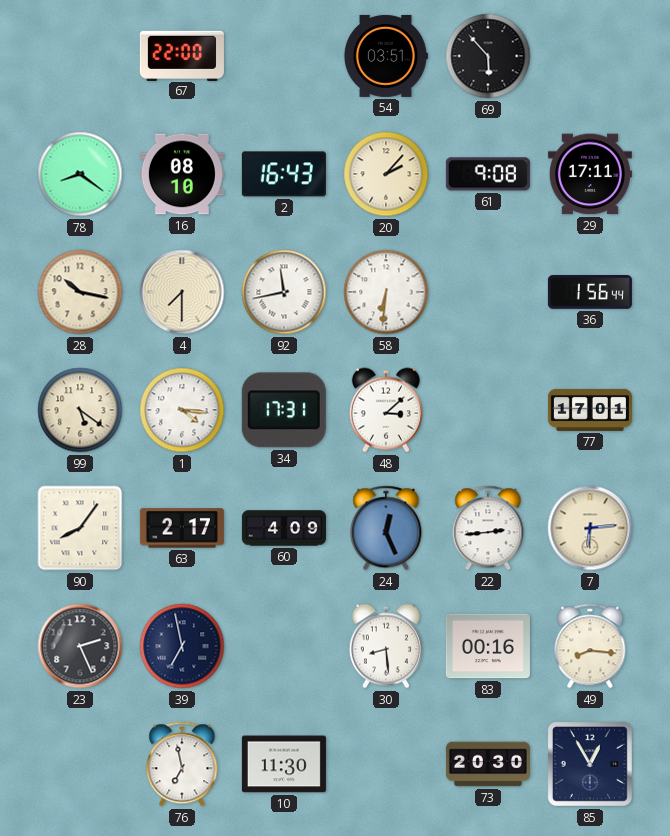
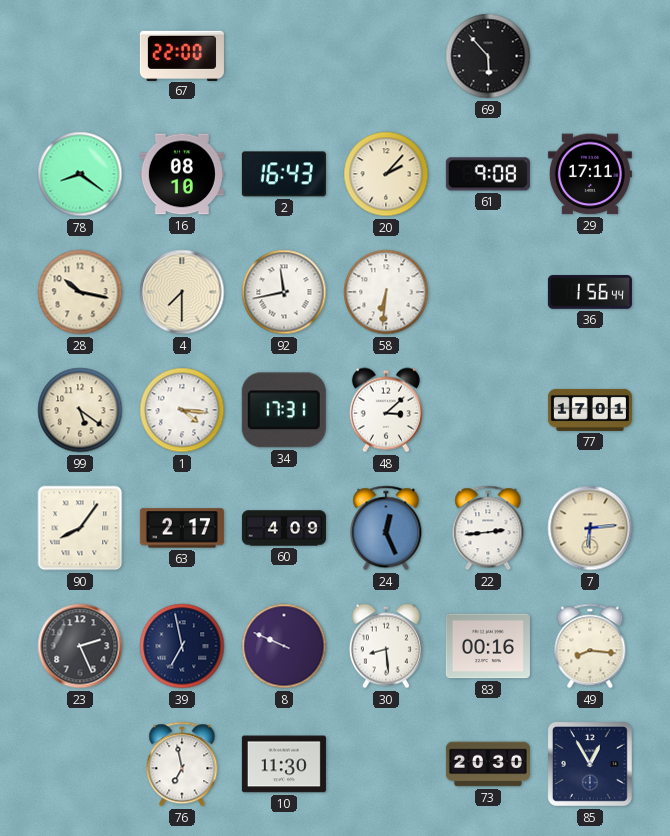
54: 03:51 -> none (385, 56)
8: none -> 9:49 (284, 646)
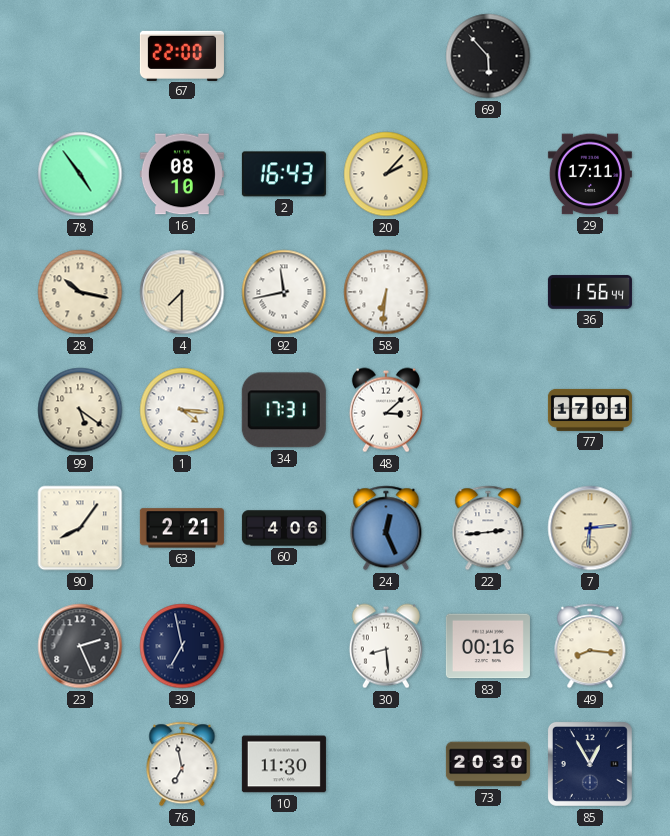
78: 8:21 -> 4:54 (80, 174)
61: 9:08 -> none (488, 174)
63: 2:17 -> 2:21 (182, 528)
60: 4:09 -> 4:06 (284, 528)
8: 9:49 -> none (284, 646)
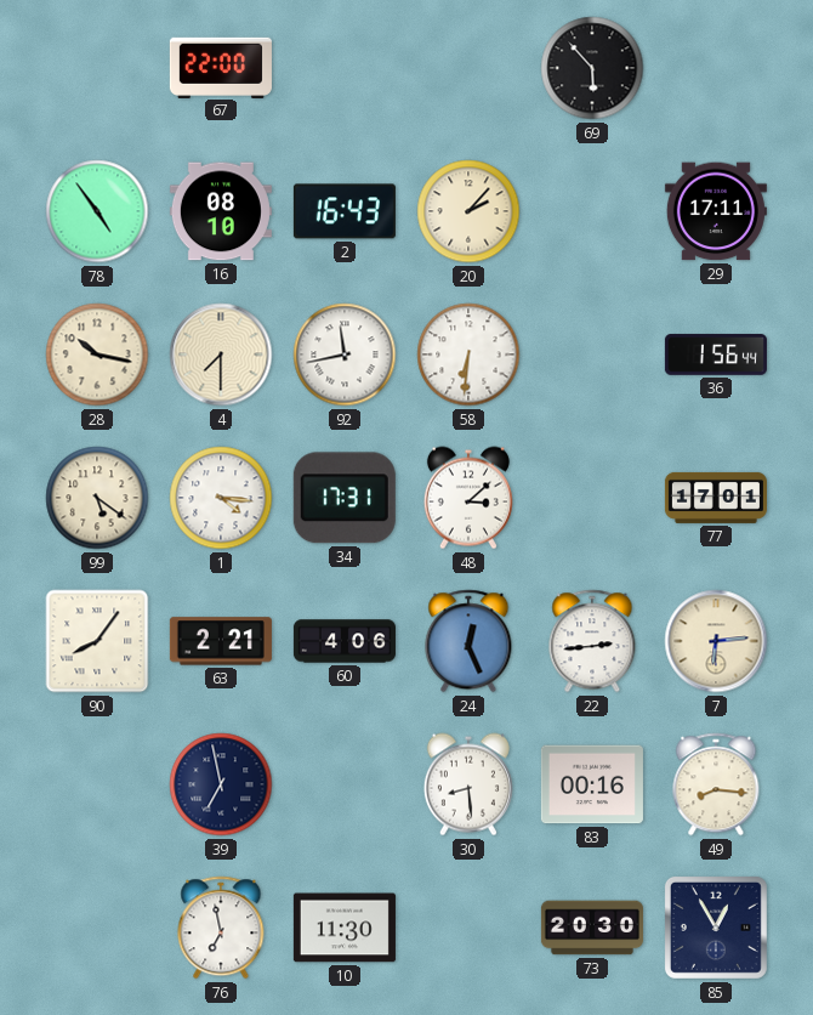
23: 2:26 -> none (80, 646)
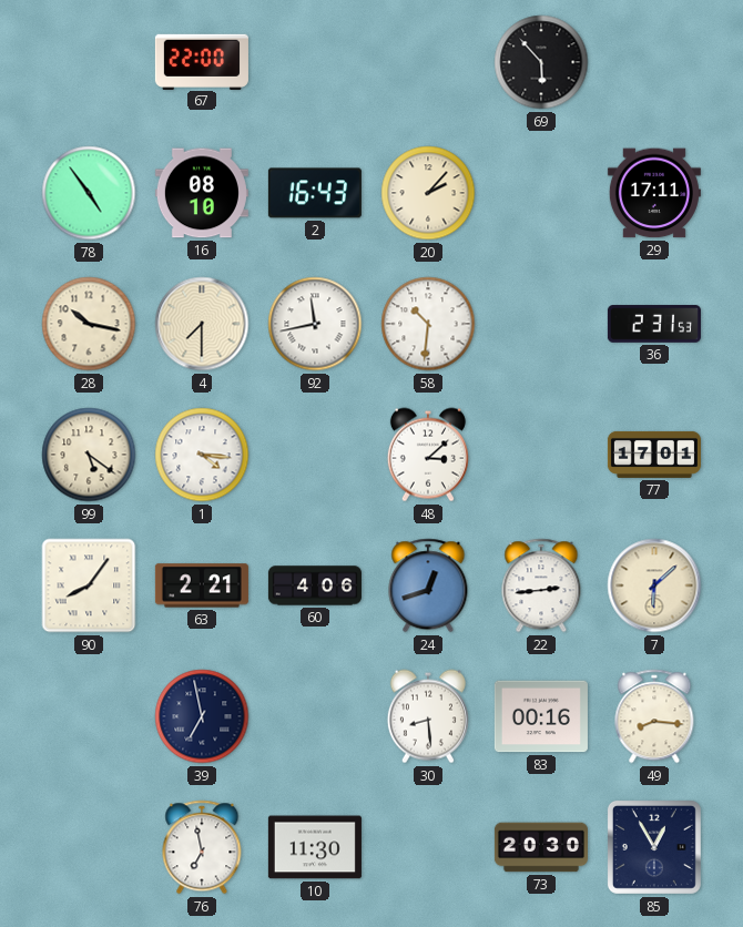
58: 6:31 -> 10:31 (428, 324)
36: 1:56 -> 2:31 (654, 324)
34: 17:31 -> none (345, 498)
24: 12:26 -> 12:42 (428, 585)
7: 6:14 -> 6:08 (654, 585)
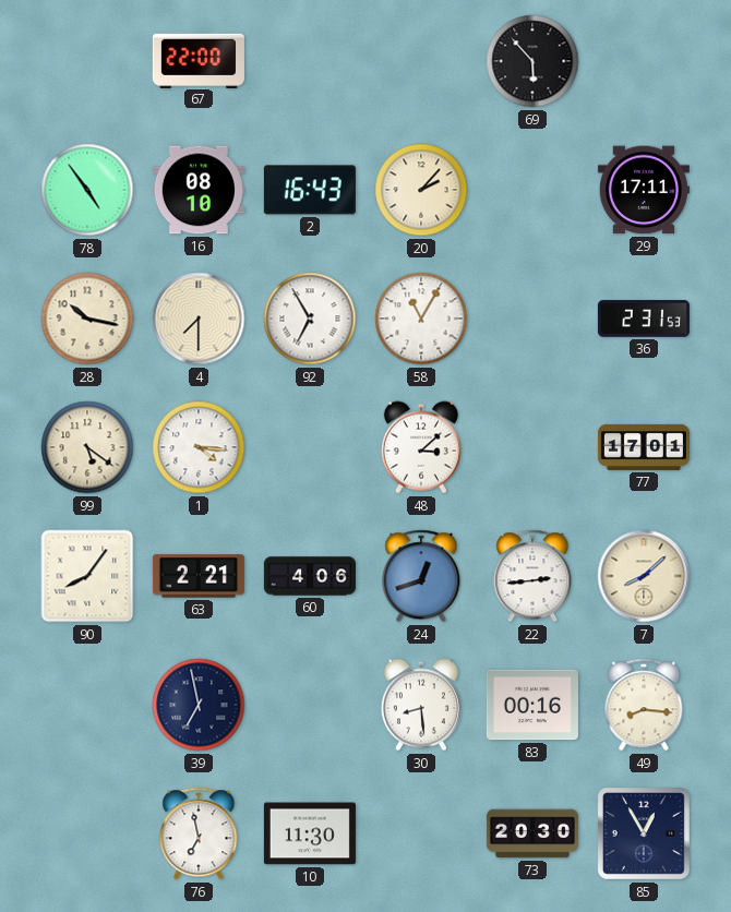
92: 11:43 -> 6:55 (310, 319)
58: 10:31 -> 11:05 (421, 319)
7: 6:08 -> 8:08 (644, 576)
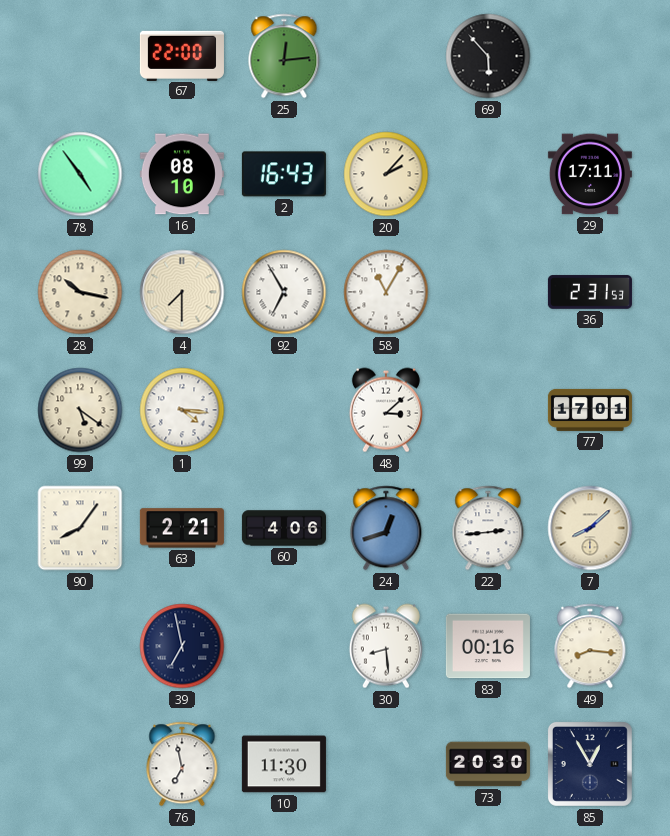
25: none -> 12:14 (284, 56)
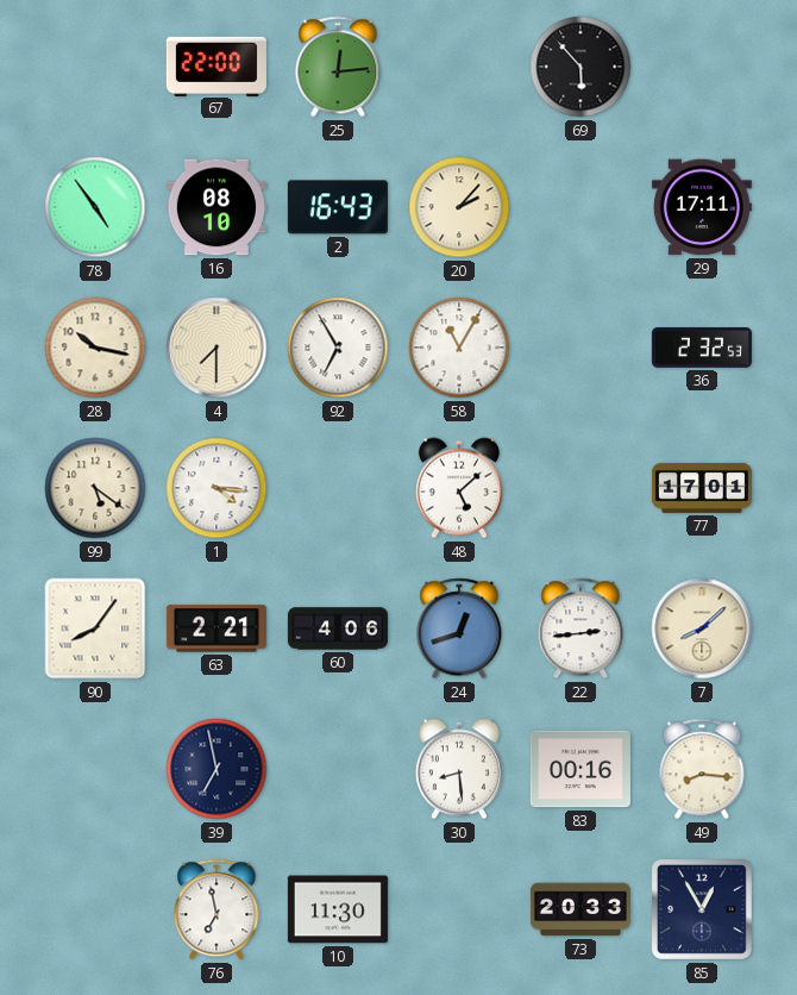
36: 2:31 -> 2:32 (702, 348)
48: 3:08 -> 5:08 (459, 488)
73: 20:30 -> 20:33 (581, 909)
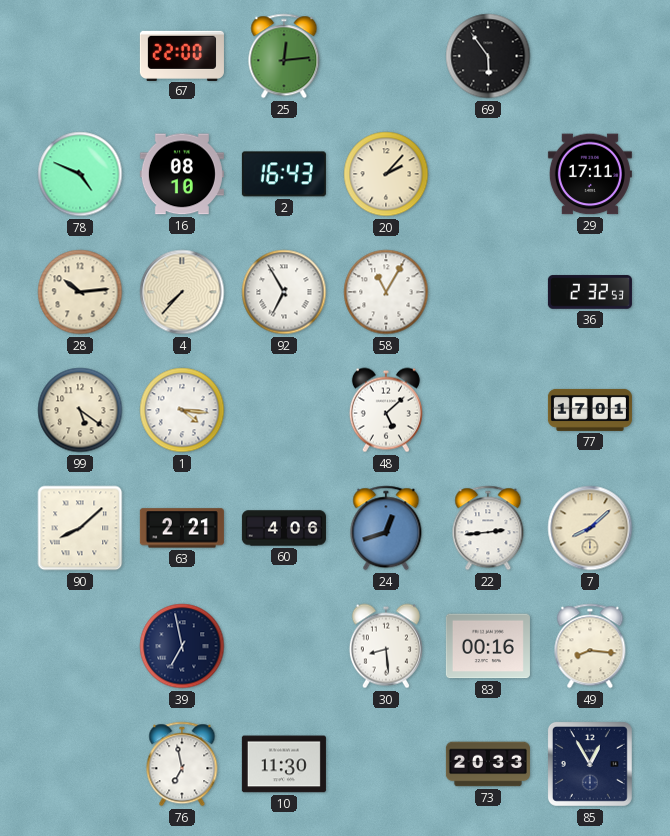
69: 5:53 -> 5:54 (488, 56)
78: 4:54 -> 4:49 (80, 174)
28: 10:17 -> 10:14 (80, 292)
4: 7:30 -> 7:37 (182, 292)
90: 8:06 -> 8:08 (80, 528)
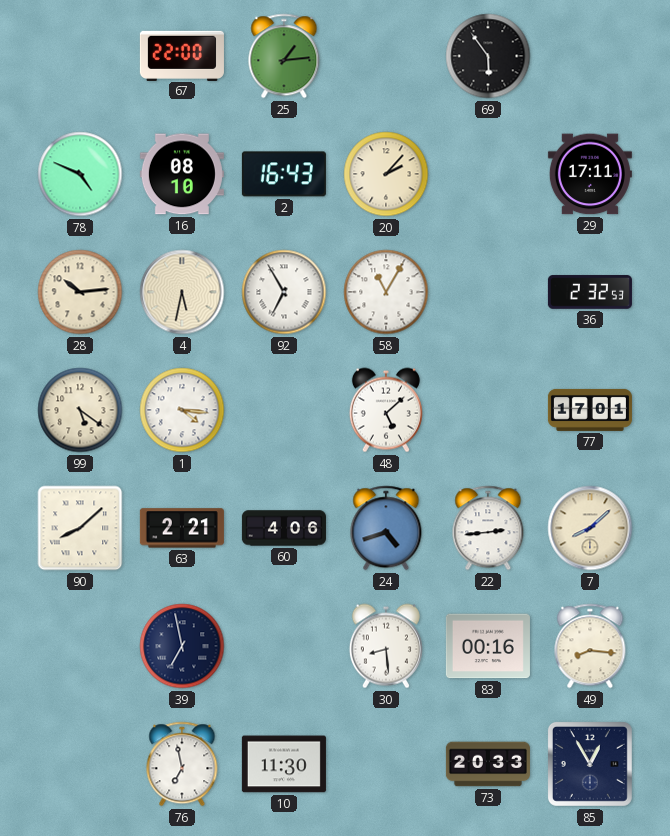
25: 12:14 -> 1:14 (284, 56)
4: 7:37 -> 5:32 (182, 292)
24: 12:42 -> 4:42 (386, 528)
